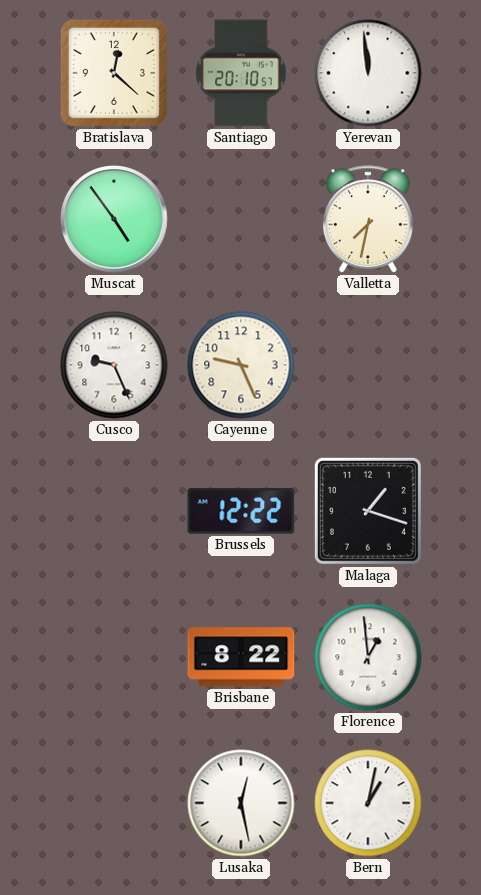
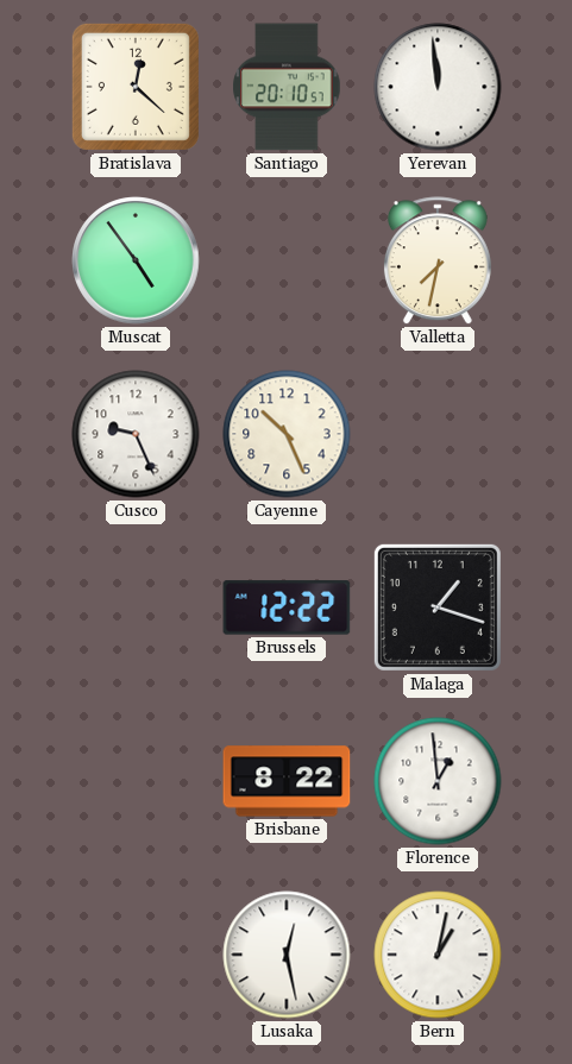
Cayenne: 9:26 -> 10:26 (287, 434)
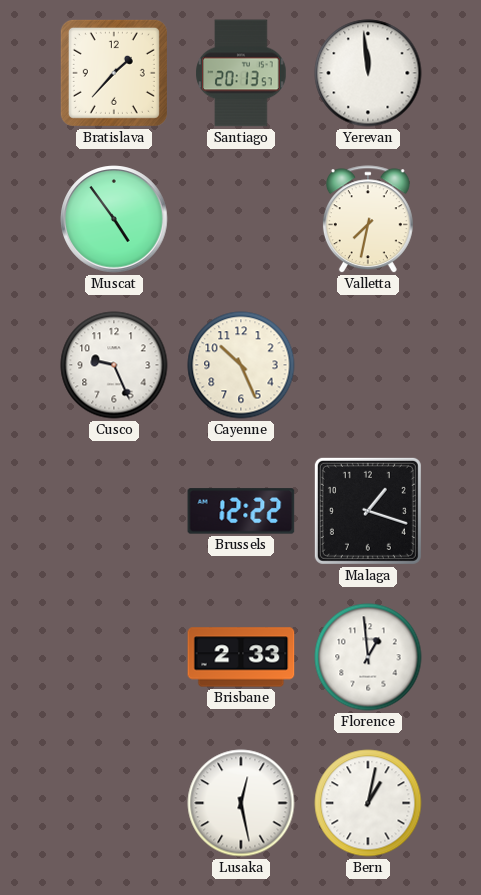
Bratislava: 12:22 -> 1:37 (114, 73)
Santiago: 20:10 -> 20:13 (241, 73)
Brisbane: 8:22 -> 2:33 (241, 657)
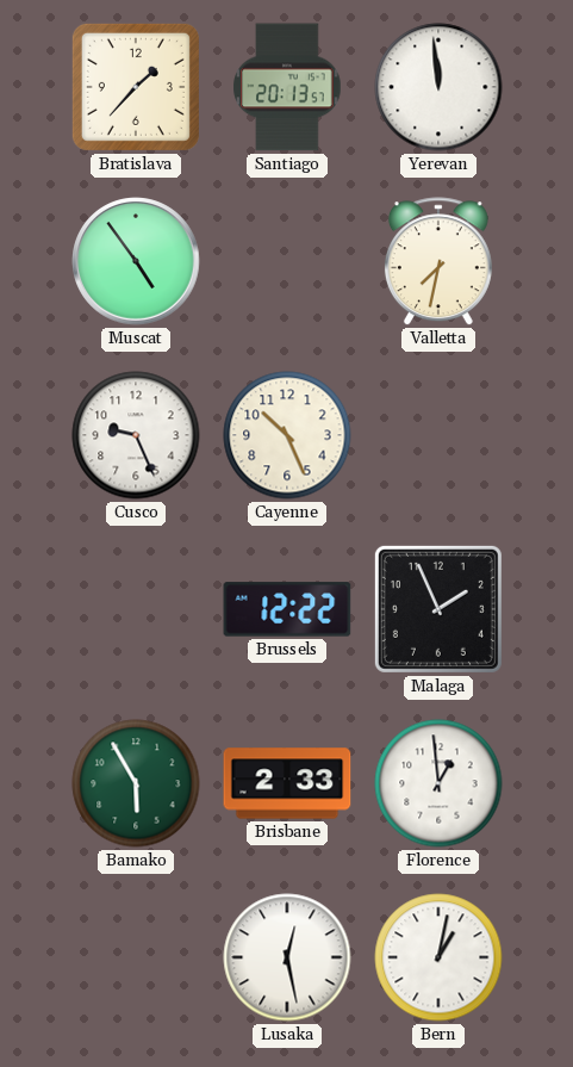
Malaga: 1:18 -> 1:56 (438, 609)
Bamako: none -> 5:55 (136, 783)
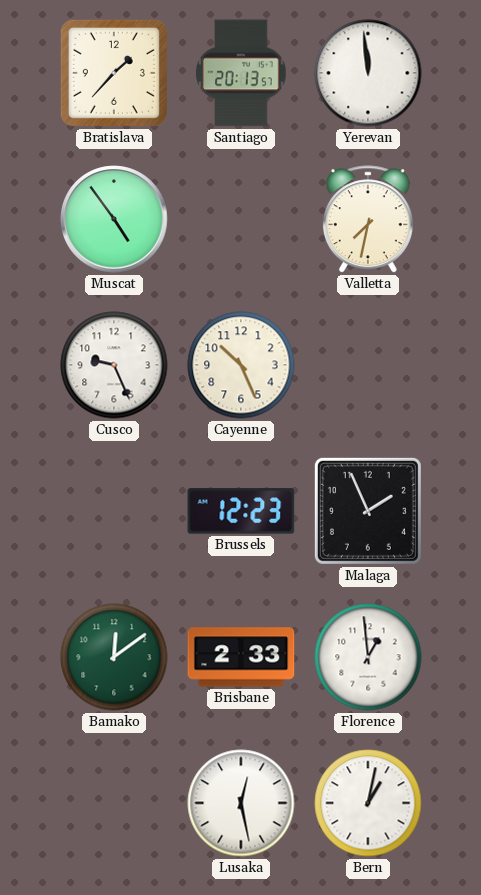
Brussels: 12:22 -> 12:23 (241, 511)
Bamako: 5:55 -> 12:09 (114, 657)
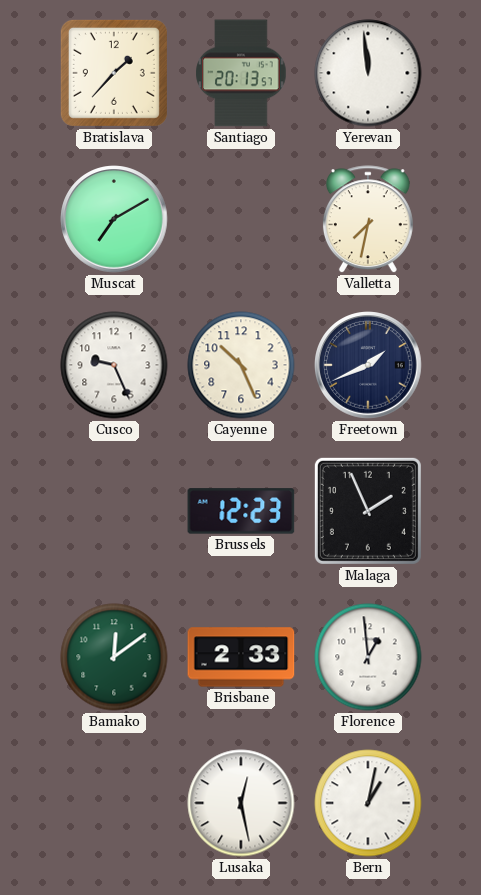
Muscat: 4:54 -> 7:10 (114, 219)
Freetown: none -> 1:41 (368, 365)
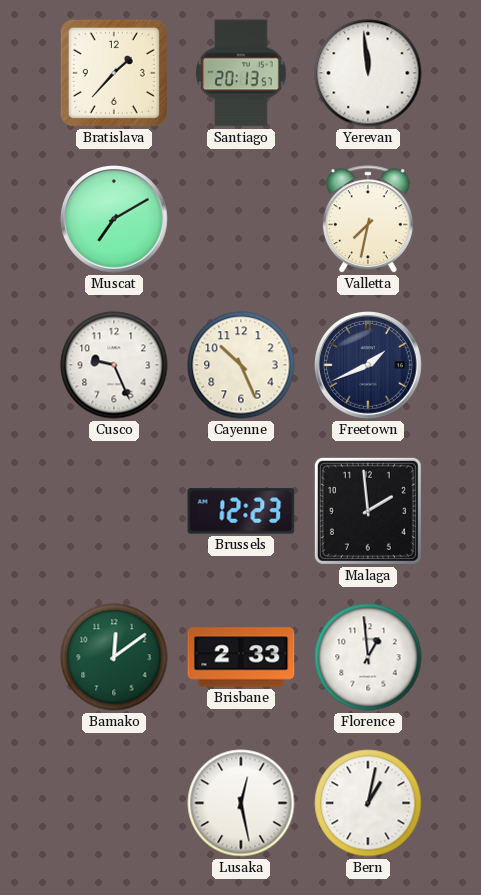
Malaga: 1:56 -> 1:59 (368, 511)
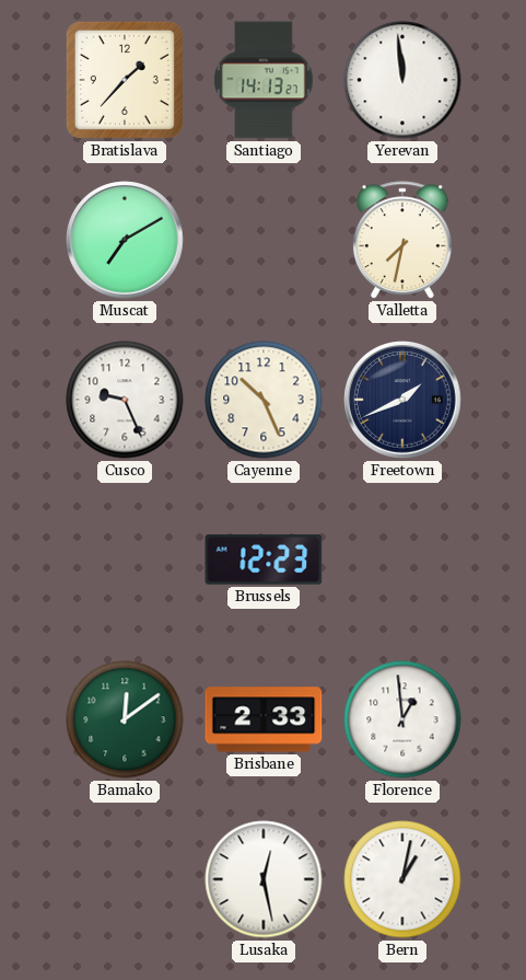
Santiago: 20:13 -> 14:13 (264, 80)
Malaga: 1:59 -> none (368, 511)
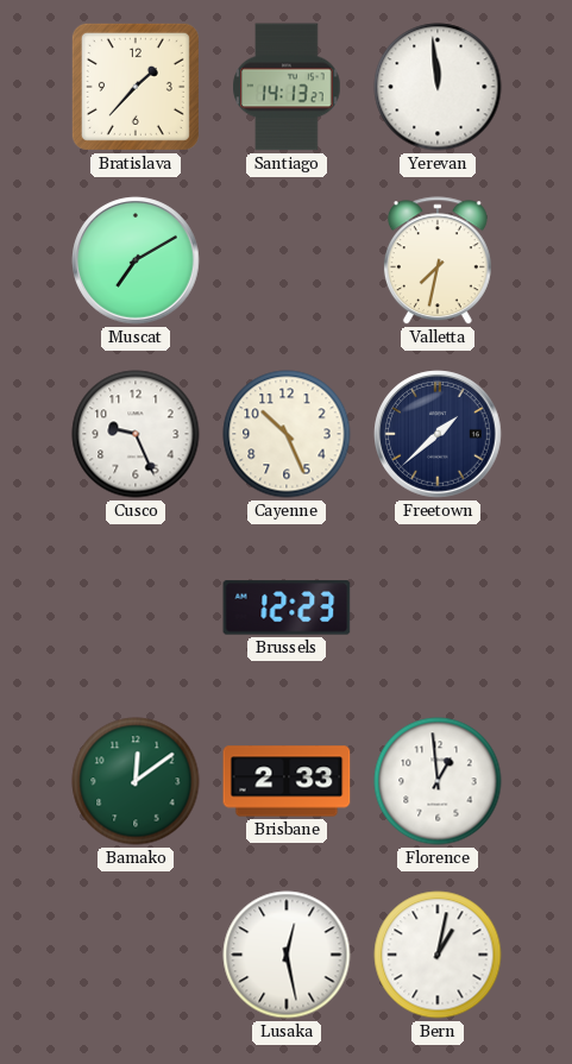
Freetown: 1:41 -> 1:38 (438, 434)
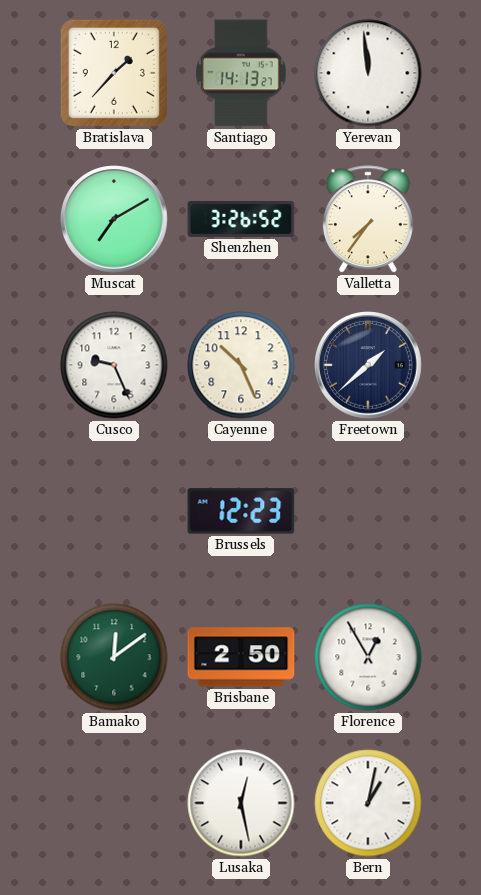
Shenzhen: none -> 3:26 (241, 219)
Valletta: 7:32 -> 7:36 (368, 220)
Brisbane: 2:33 -> 2:50 (241, 657)
Florence: 12:59 -> 12:55 (368, 657)
